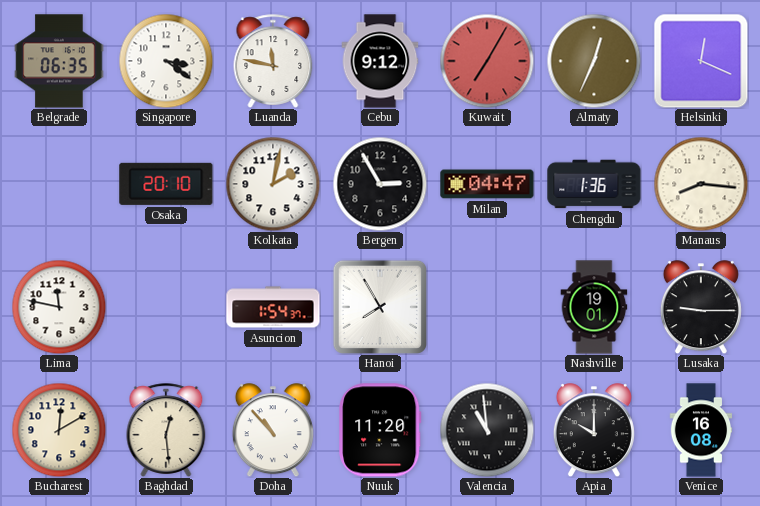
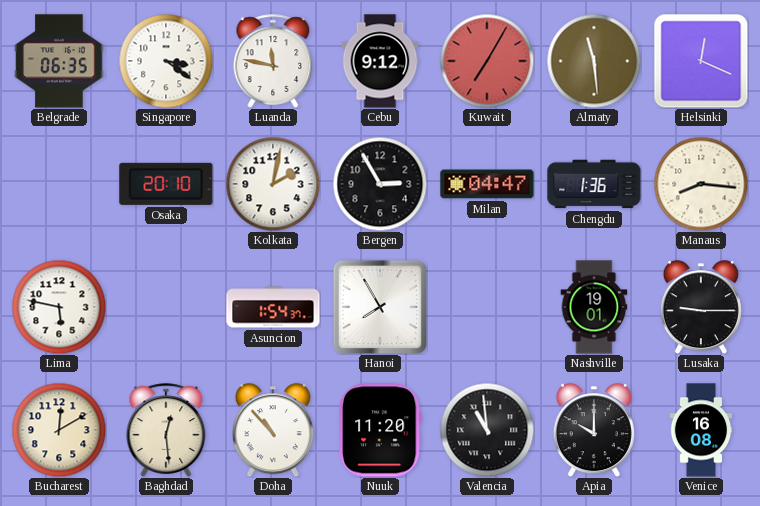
Almaty: 12:34 -> 11:29 (594, 61)
Lima: 11:47 -> 5:47 (59, 307)
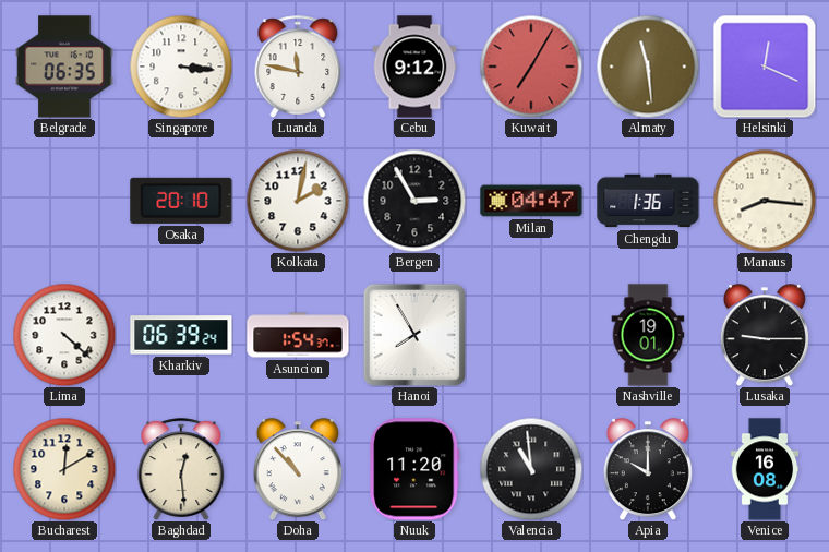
Singapore: 3:21 -> 3:16 (181, 67)
Lima: 5:47 -> 4:22 (64, 335)
Kharkiv: none -> 06:39 (181, 335)
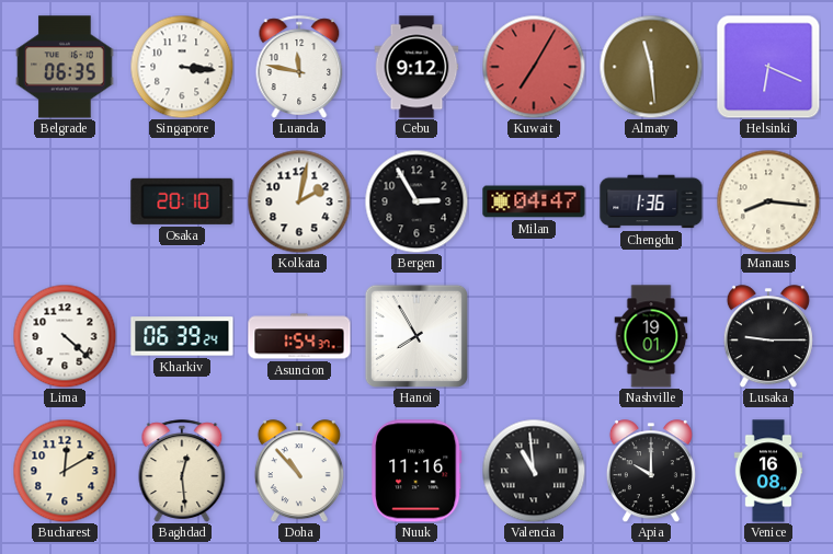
Helsinki: 12:19 -> 6:19 (768, 67)
Nuuk: 11:20 -> 11:16 (416, 471)
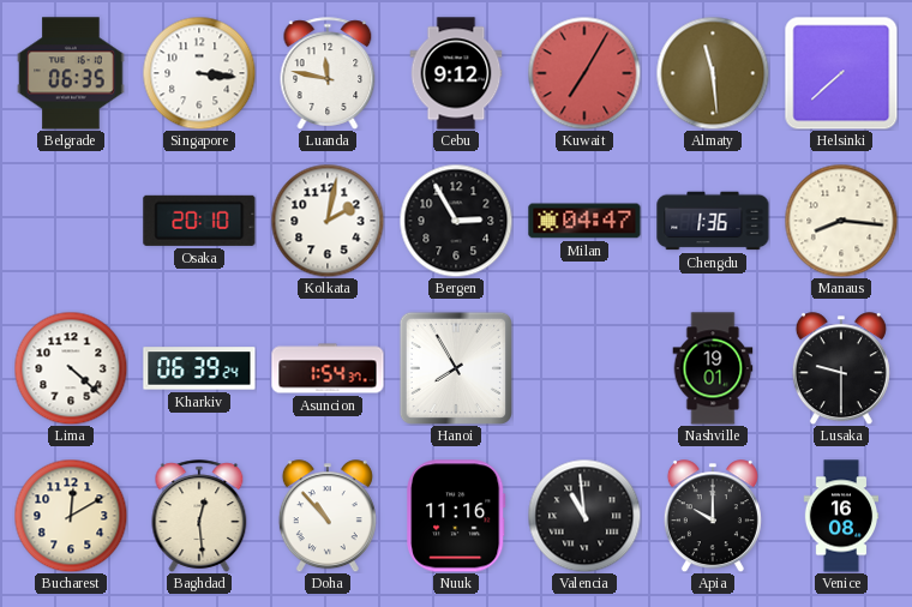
Helsinki: 6:19 -> 7:38 (841, 73)
Lusaka: 9:15 -> 9:30 (841, 368)
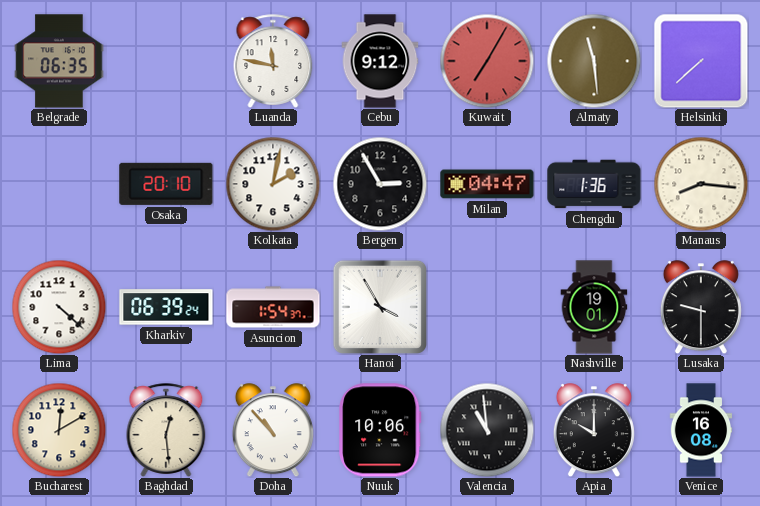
Singapore: 3:16 -> none (199, 73)
Hanoi: 7:55 -> 3:55 (380, 307)
Nuuk: 11:16 -> 10:06 (380, 430)
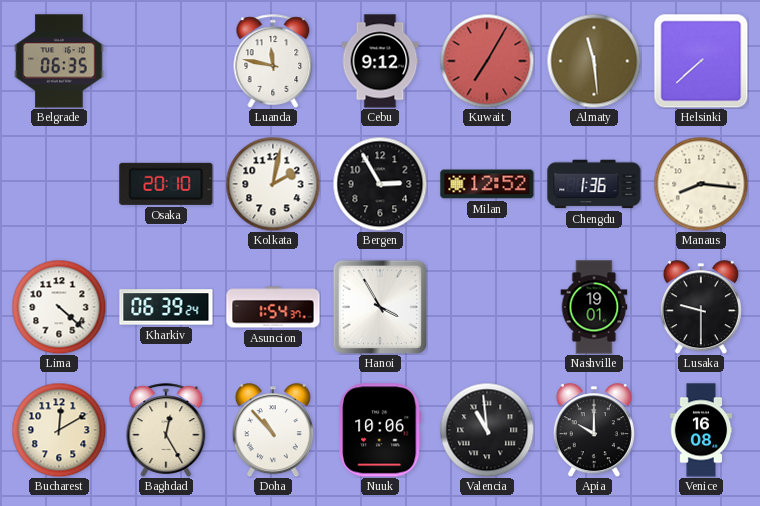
Milan: 04:47 -> 12:52 (487, 184)
Baghdad: 12:29 -> 12:25 (166, 430)
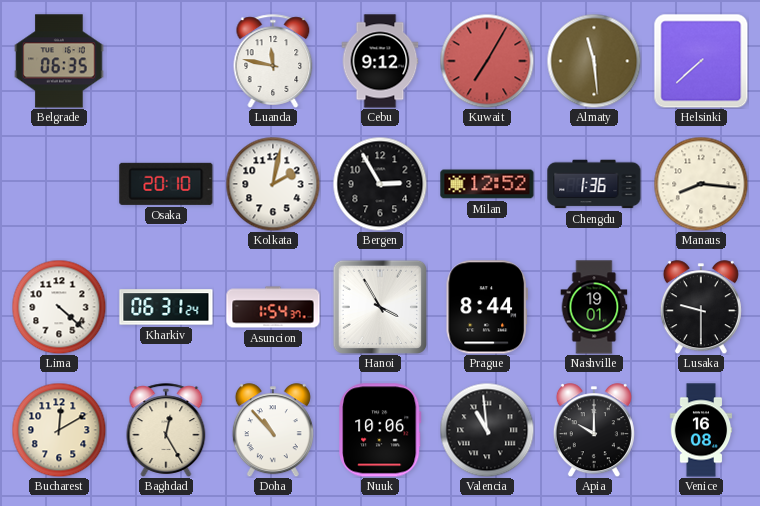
Kharkiv: 06:39 -> 06:31 (166, 307)
Prague: none -> 8:44 (486, 307)
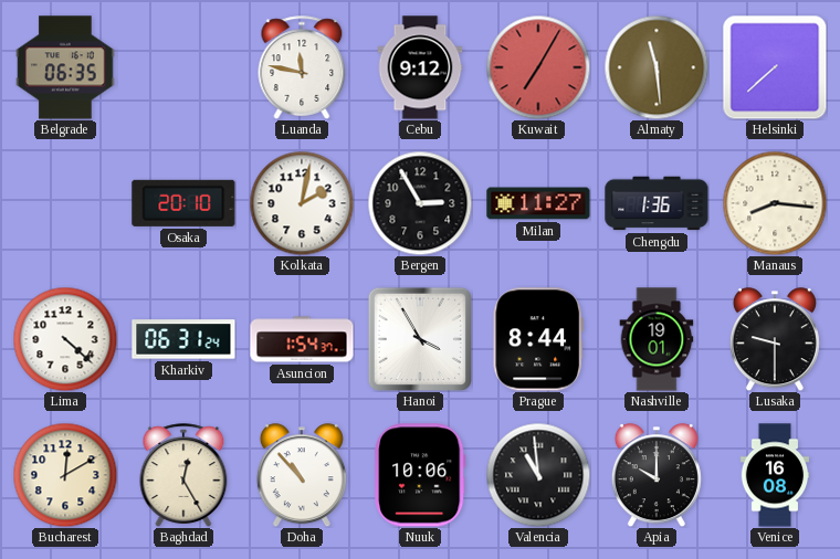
Milan: 12:52 -> 11:27 (538, 203)
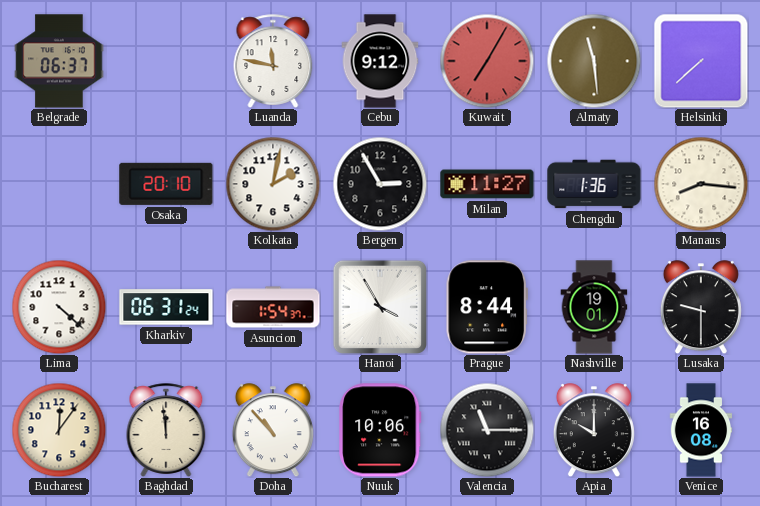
Belgrade: 06:35 -> 06:37 (59, 61)
Bucharest: 12:10 -> 12:06 (59, 430)
Baghdad: 12:25 -> 11:59 (166, 430)
Valencia: 10:59 -> 11:15 (487, 430)
